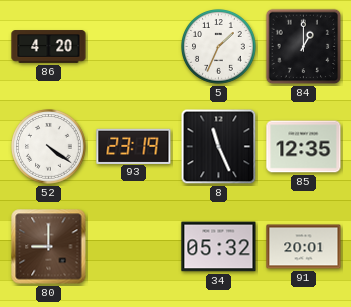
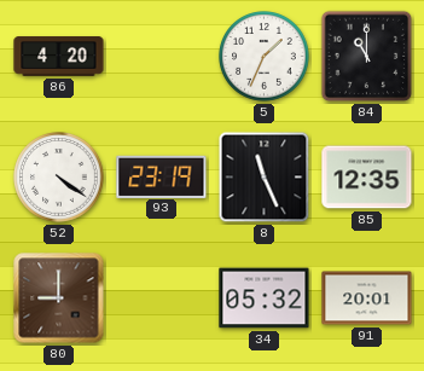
84: 1:00 -> 11:00 (367, 57)
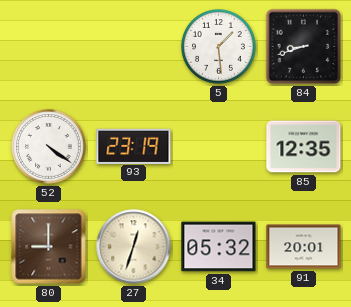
86: 4:20 -> none (59, 57)
5: 1:34 -> 1:29 (219, 47)
84: 11:00 -> 8:42 (304, 47)
8: 11:26 -> none (265, 178)
27: none -> 12:33 (134, 247)
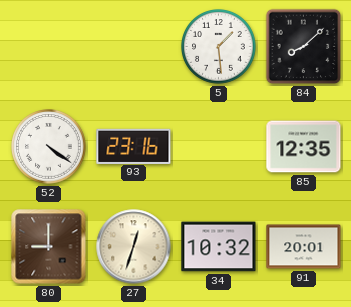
84: 8:42 -> 8:08 (304, 47)
93: 23:19 -> 23:16 (134, 146)
34: 05:32 -> 10:32 (219, 247)
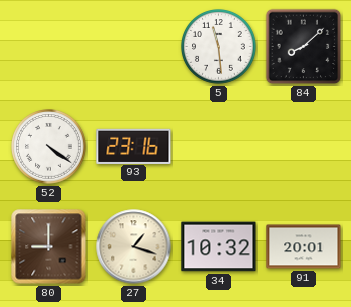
5: 1:29 -> 11:29 (219, 47)
85: 12:35 -> none (304, 147)
27: 12:33 -> 1:18 (134, 247)
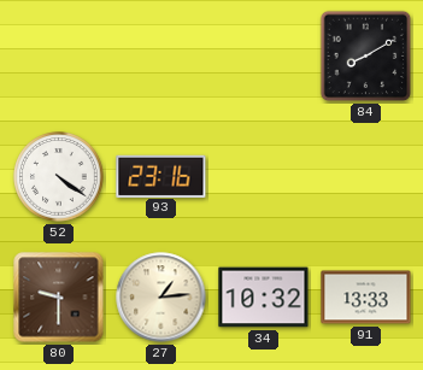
5: 11:29 -> none (219, 47)
84: 8:08 -> 8:10 (366, 57)
80: 9:00 -> 9:30 (59, 298)
27: 1:18 -> 1:14 (161, 298)
91: 20:01 -> 13:33 (366, 298)
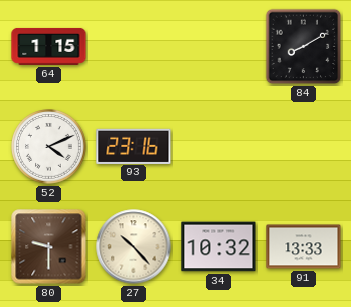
64: none -> 1:15 (49, 46)
52: 4:21 -> 4:11 (49, 147)
27: 1:14 -> 10:23 (134, 247)
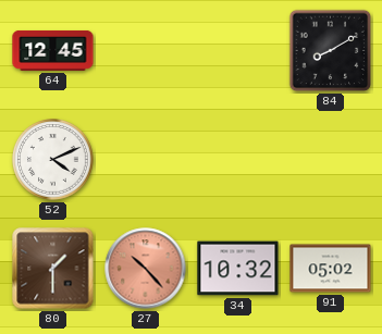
64: 1:15 -> 12:45 (53, 50)
93: 23:16 -> none (134, 146)
80: 9:30 -> 1:30 (53, 269)
27 dial: cream -> salmon (146, 269)
91: 13:33 -> 05:02 (331, 269)
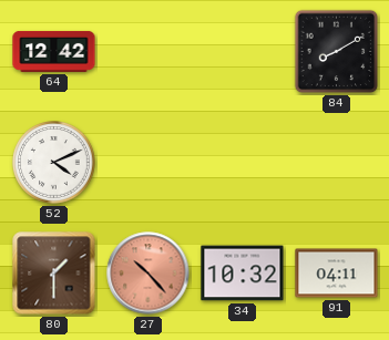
64: 12:45 -> 12:42 (54, 51)
91: 05:02 -> 04:11 (337, 274)
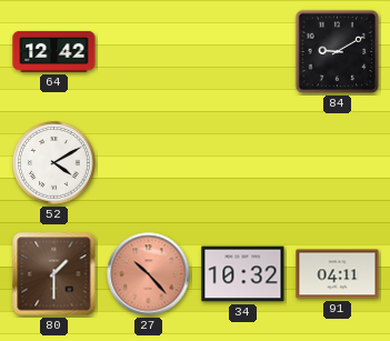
84: 8:10 -> 9:10 (338, 52)
52: 4:11 -> 4:10 (54, 163)
